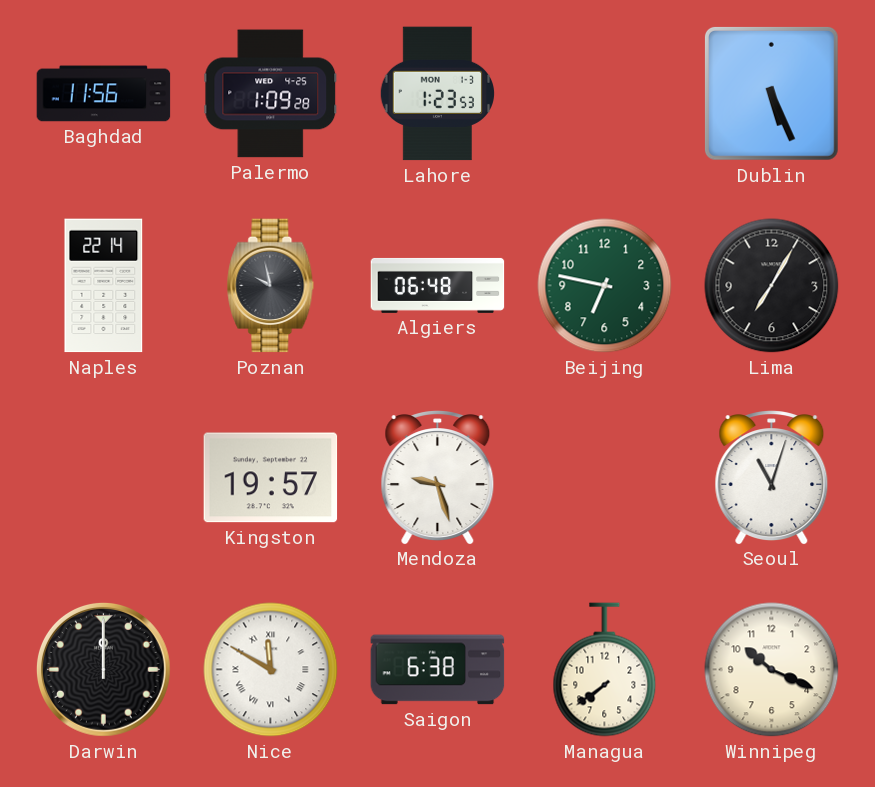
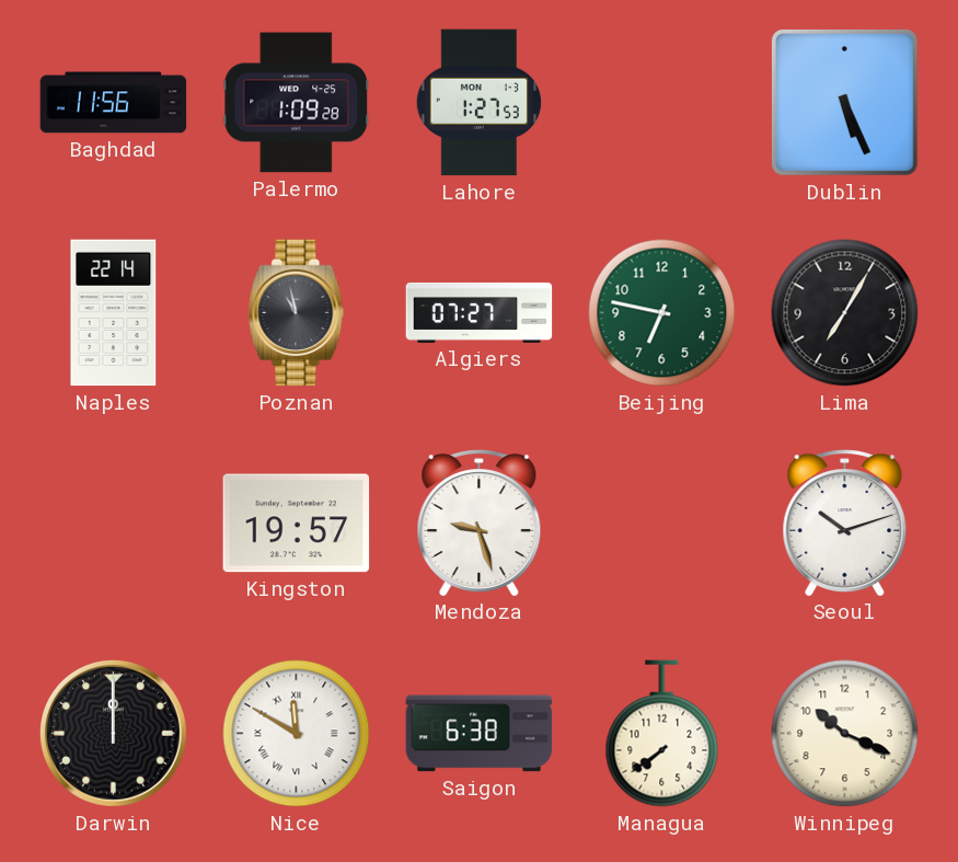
Lahore: 1:23 -> 1:27 (478, 103)
Poznan: 9:58 -> 10:58 (297, 313)
Algiers: 06:48 -> 07:27 (480, 312)
Seoul: 11:03 -> 10:12 (845, 522)
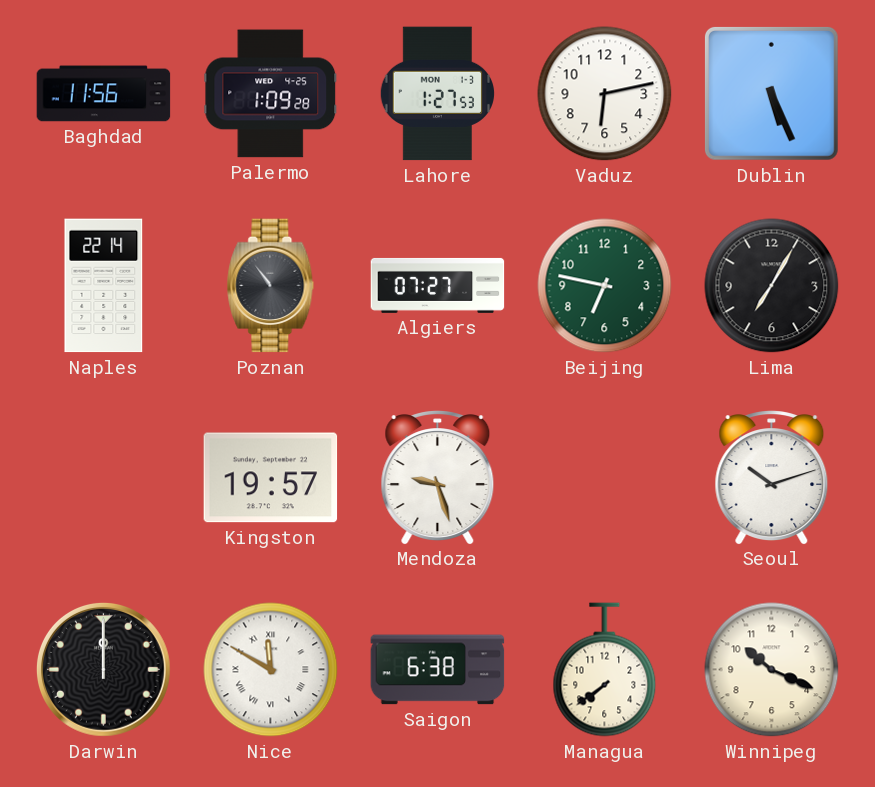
Vaduz: none -> 6:13 (605, 94)
Poznan: 10:58 -> 10:54 (271, 286)
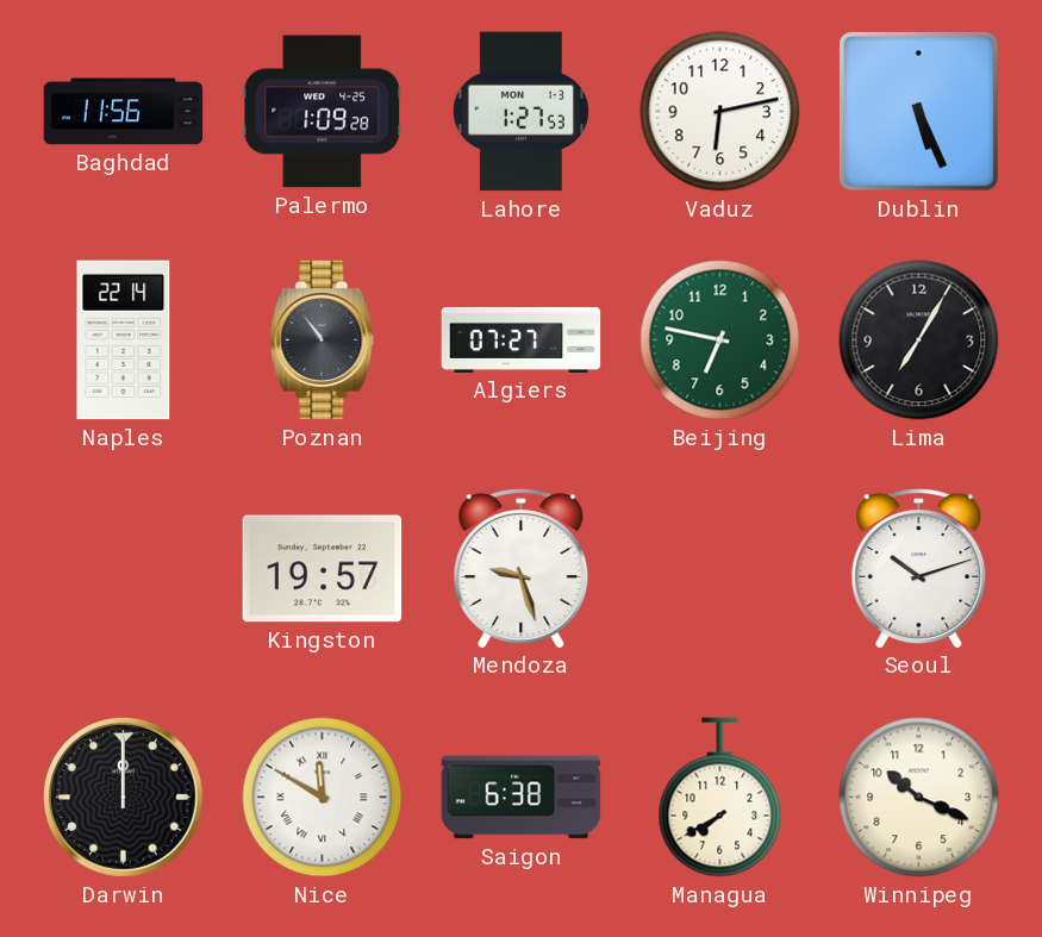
Managua: 7:39 -> 7:40 (720, 798)
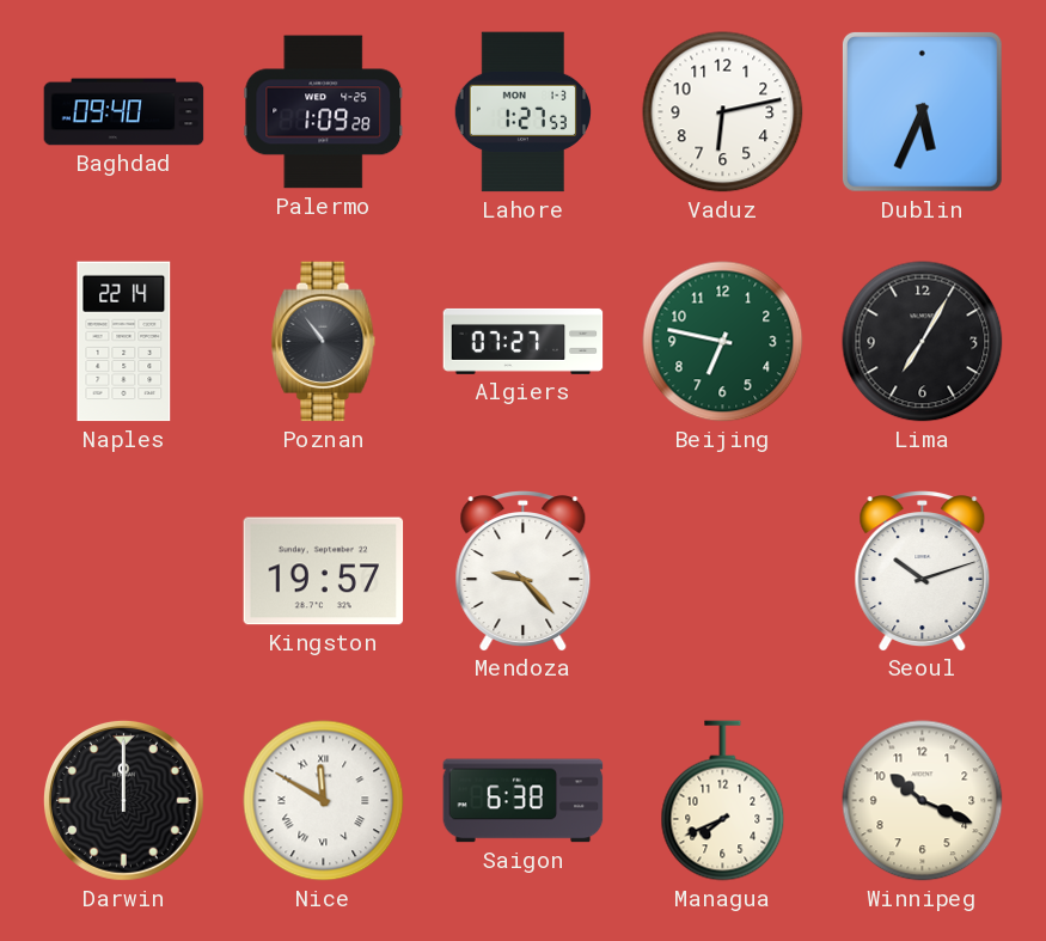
Baghdad: 11:56 -> 09:40 (124, 112)
Dublin: 5:26 -> 5:34 (922, 111)
Mendoza: 9:27 -> 9:23 (524, 570)
Managua: 7:40 -> 7:41 (723, 801)
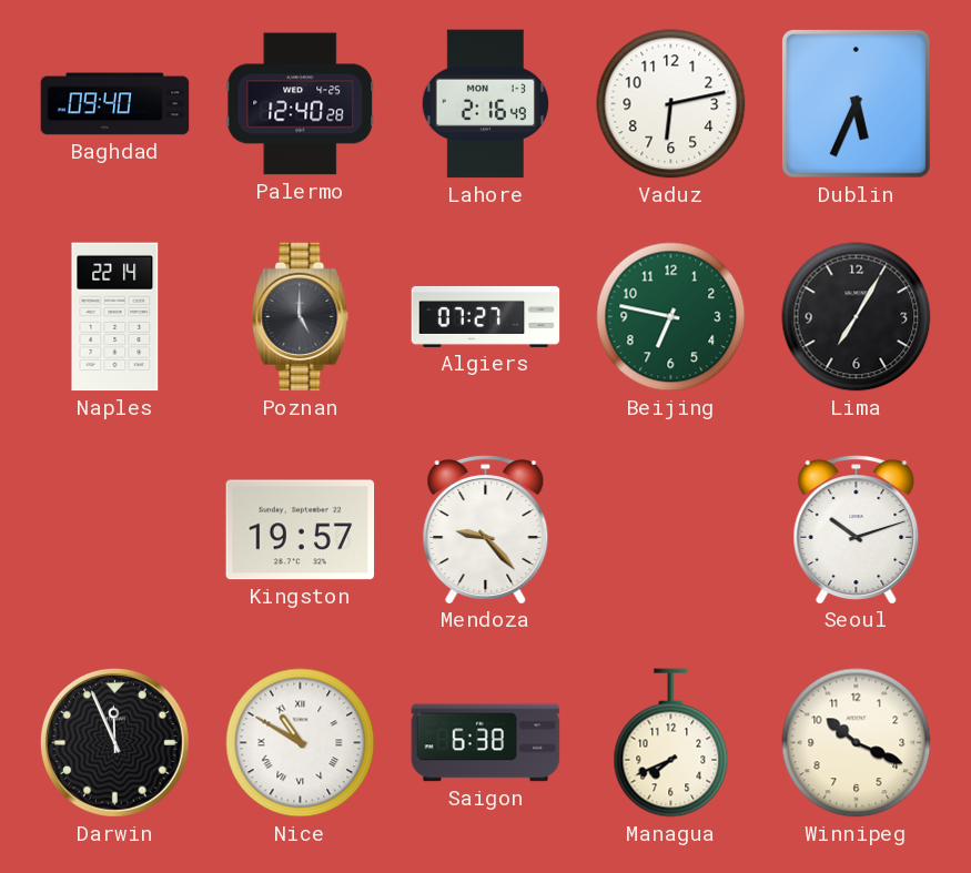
Palermo: 1:09 -> 12:40 (301, 104)
Lahore: 1:27 -> 2:16 (485, 104)
Poznan: 10:54 -> 5:00 (301, 317)
Darwin: 12:00 -> 11:56 (115, 743)
Nice: 11:50 -> 10:50 (301, 743)
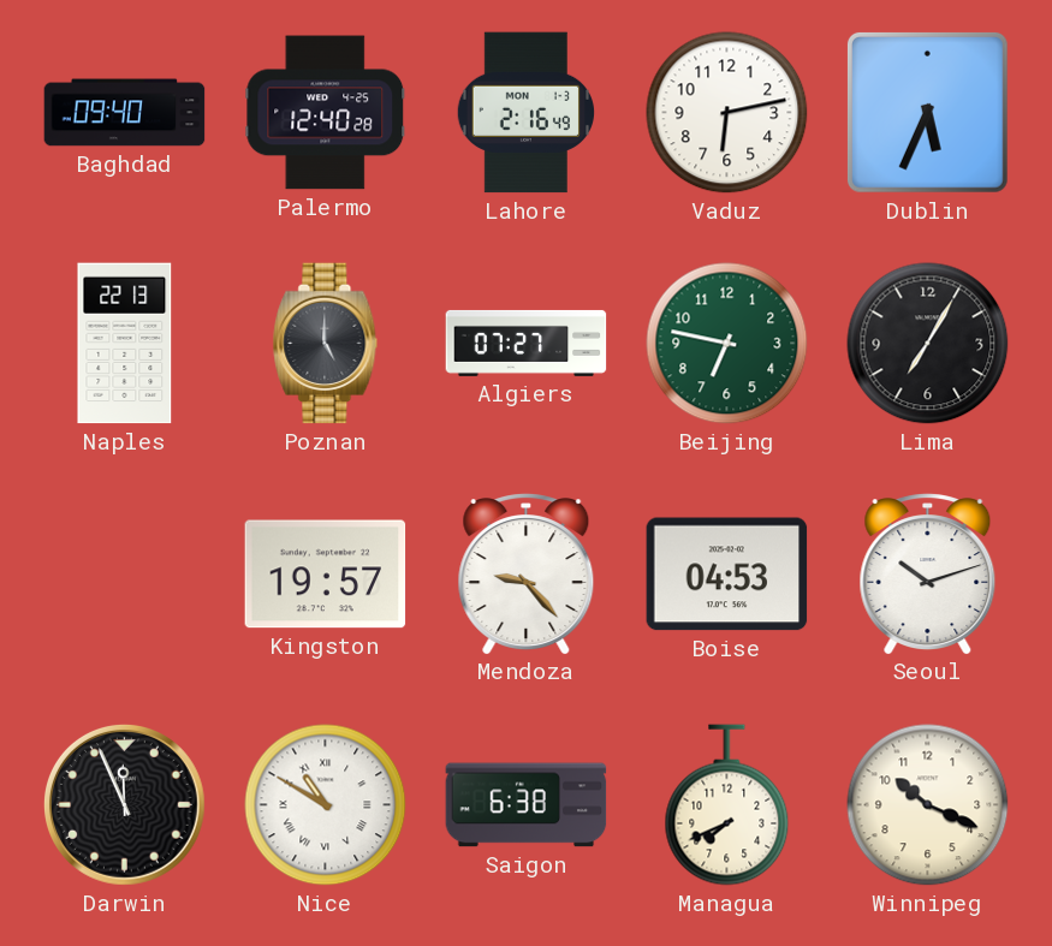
Naples: 22:14 -> 22:13 (125, 344)
Boise: none -> 04:53 (727, 575)
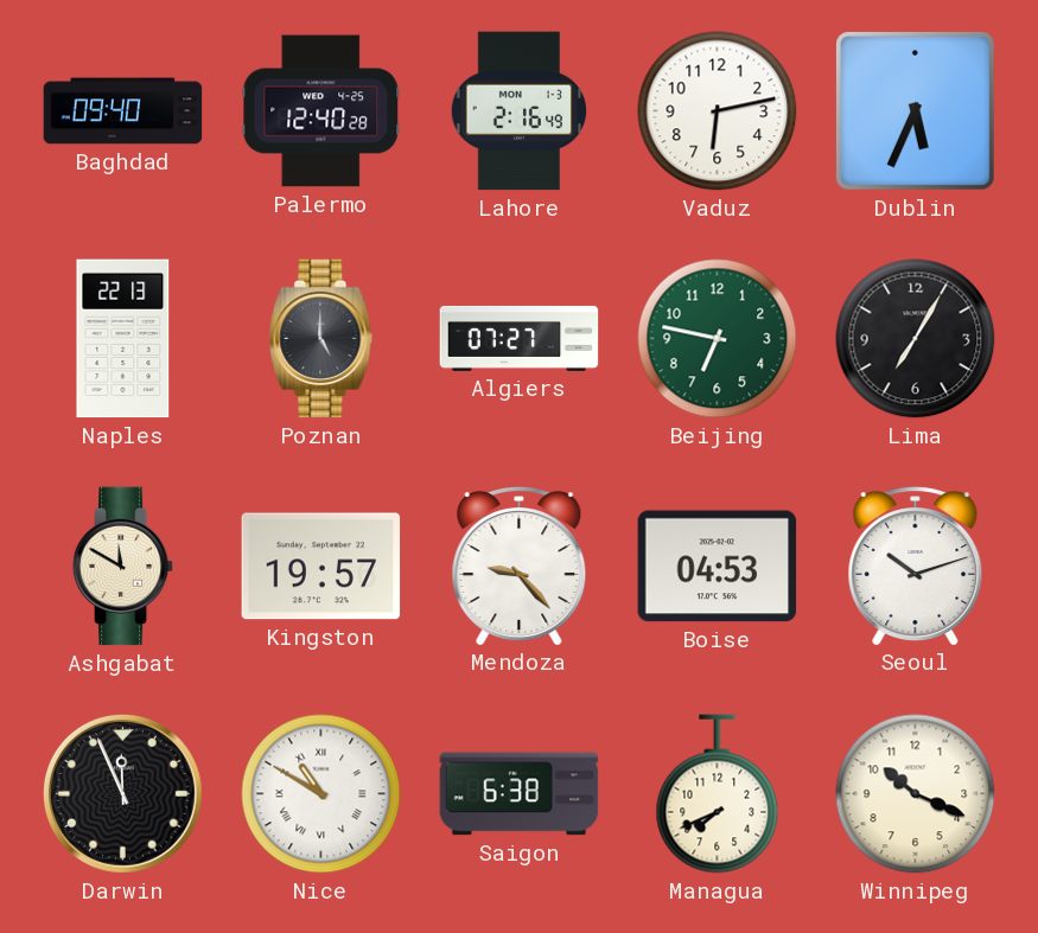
Ashgabat: none -> 11:50 (123, 567)
